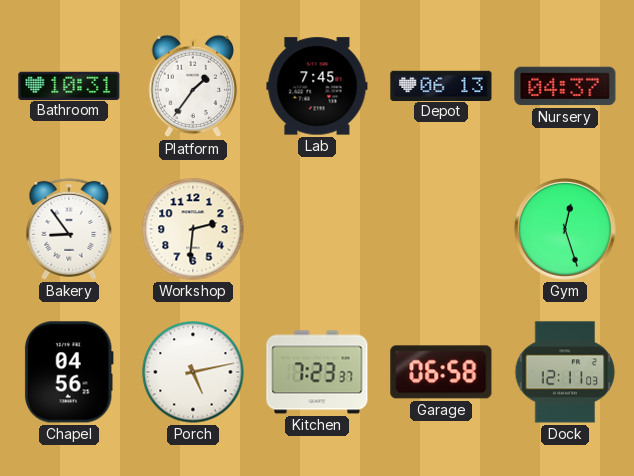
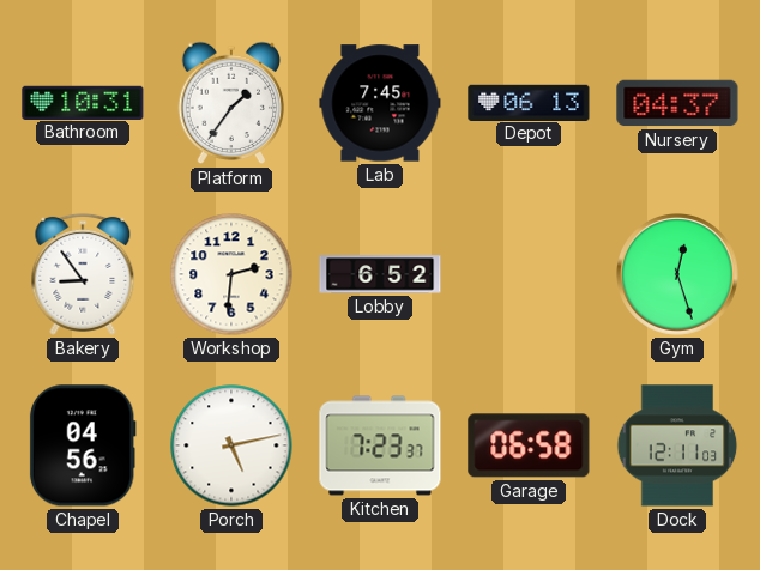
Lobby: none -> 6:52 (380, 274)
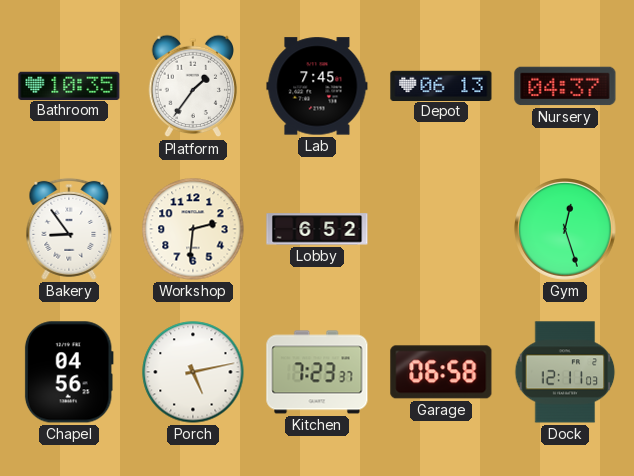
Bathroom: 10:31 -> 10:35 (69, 85)
